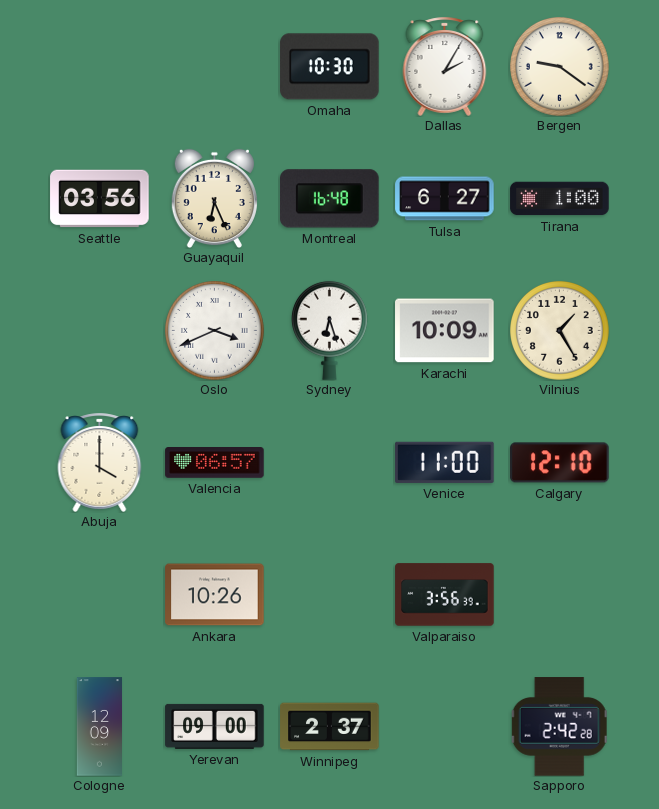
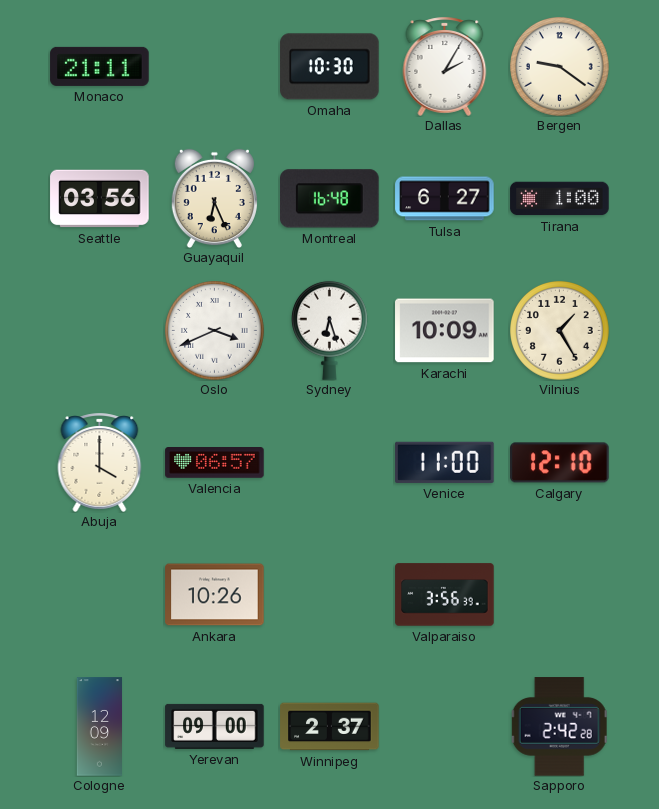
Monaco: none -> 21:11 (100, 66)
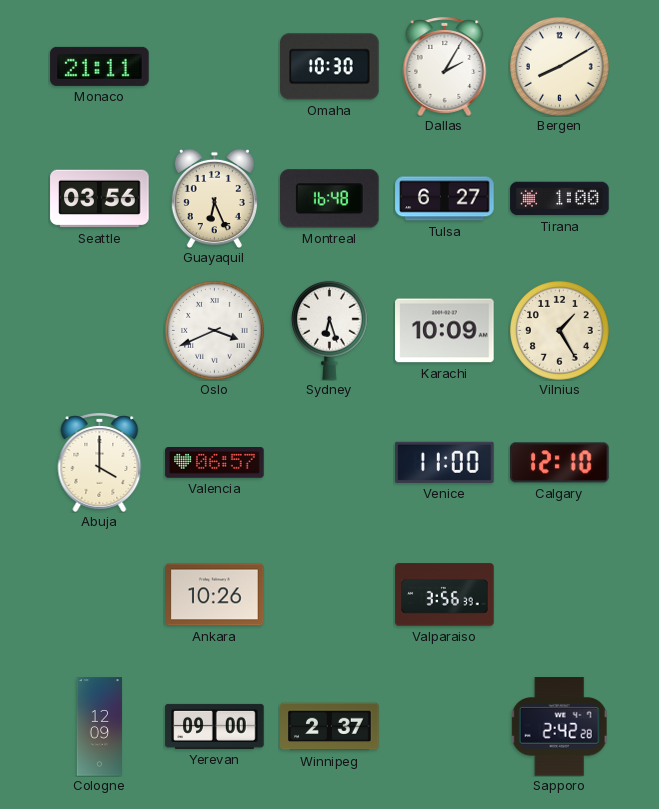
Bergen: 9:21 -> 8:10 (560, 67)
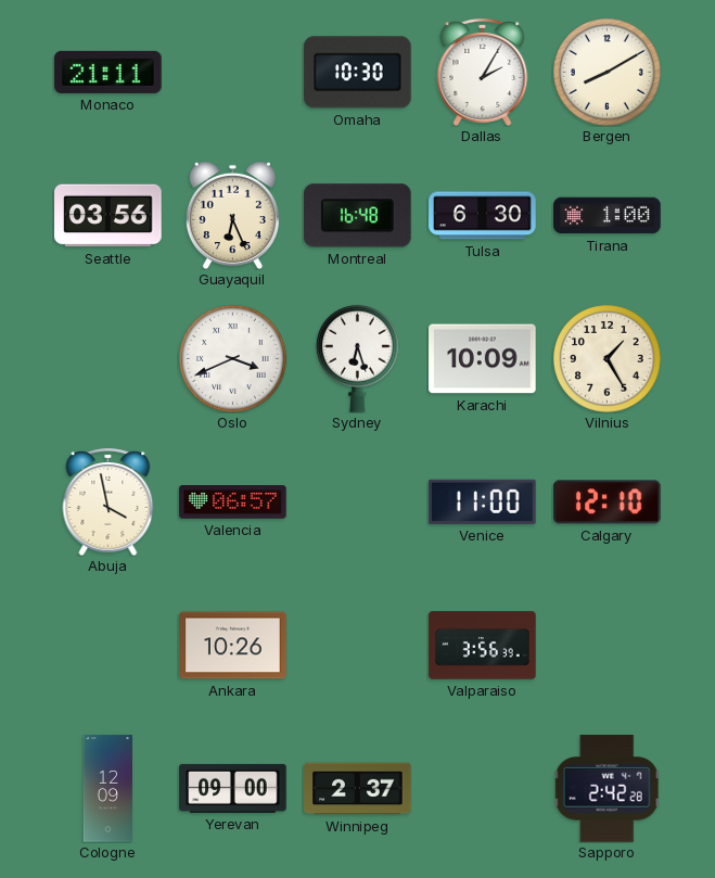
Tulsa: 6:27 -> 6:30 (483, 216)
Abuja: 4:00 -> 3:58 (108, 501)
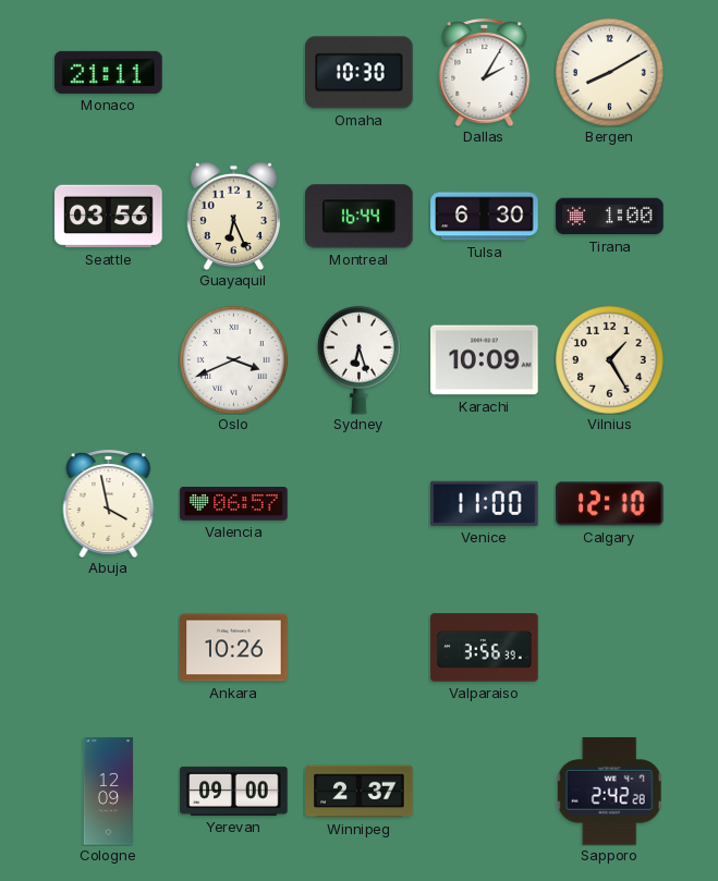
Montreal: 16:48 -> 16:44 (360, 217)
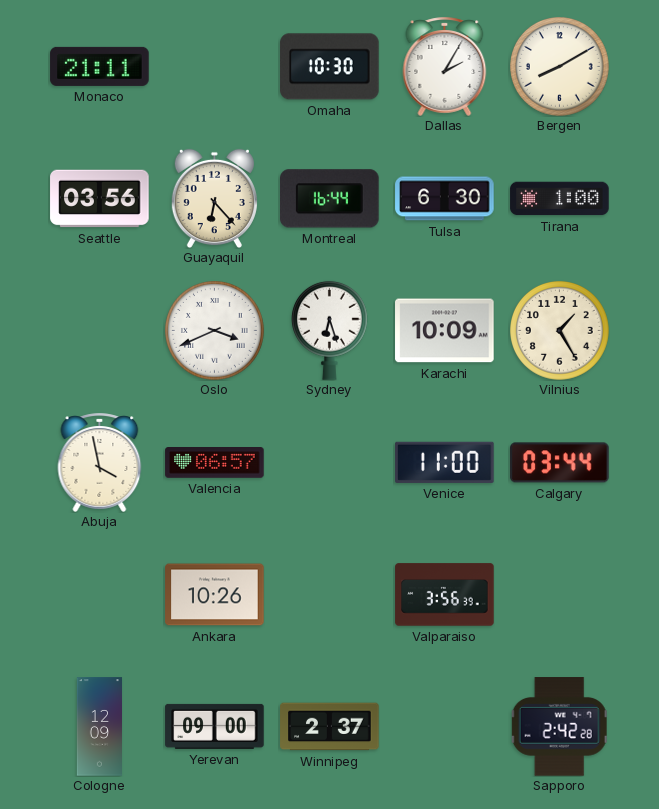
Guayaquil: 6:26 -> 6:23 (214, 198)
Calgary: 12:10 -> 03:44 (560, 463)
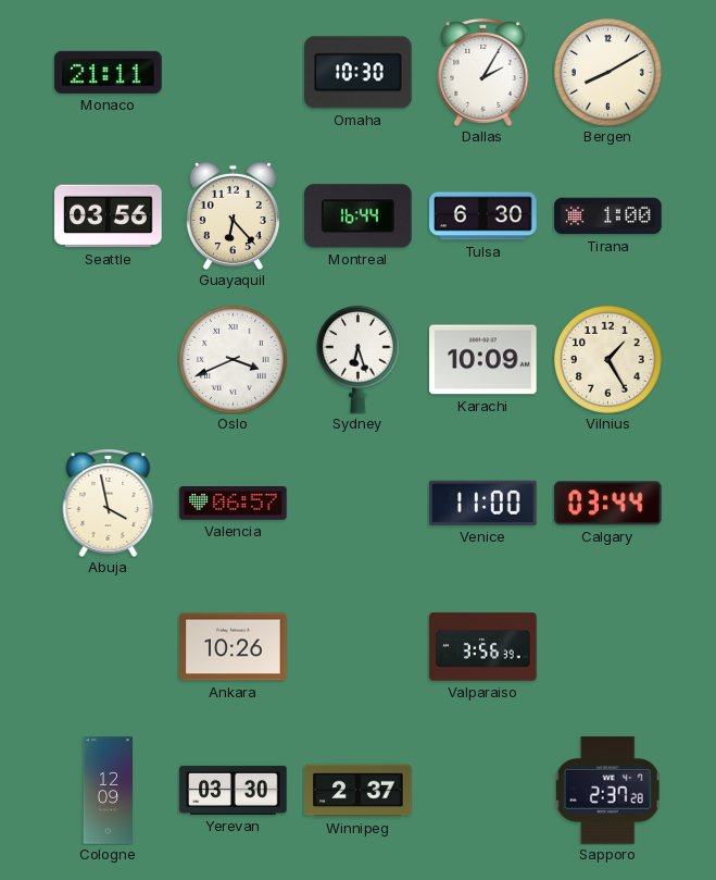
Yerevan: 09:00 -> 03:30 (234, 790)
Sapporo: 2:42 -> 2:37 (607, 791)
